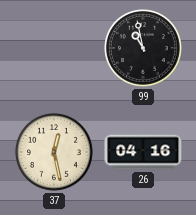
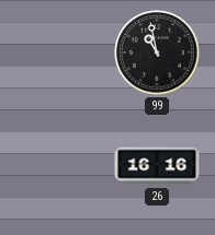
37: 12:28 -> none (55, 153)
26: 04:16 -> 16:16 (157, 166)
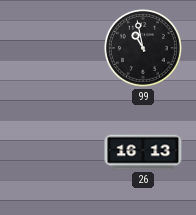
26: 16:16 -> 16:13 (143, 152)
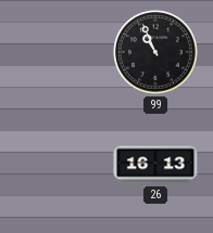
99: 10:58 -> 10:56 (156, 53)
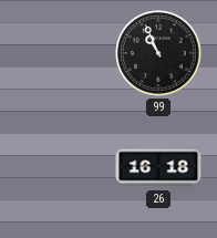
26: 16:13 -> 16:18 (158, 168)
